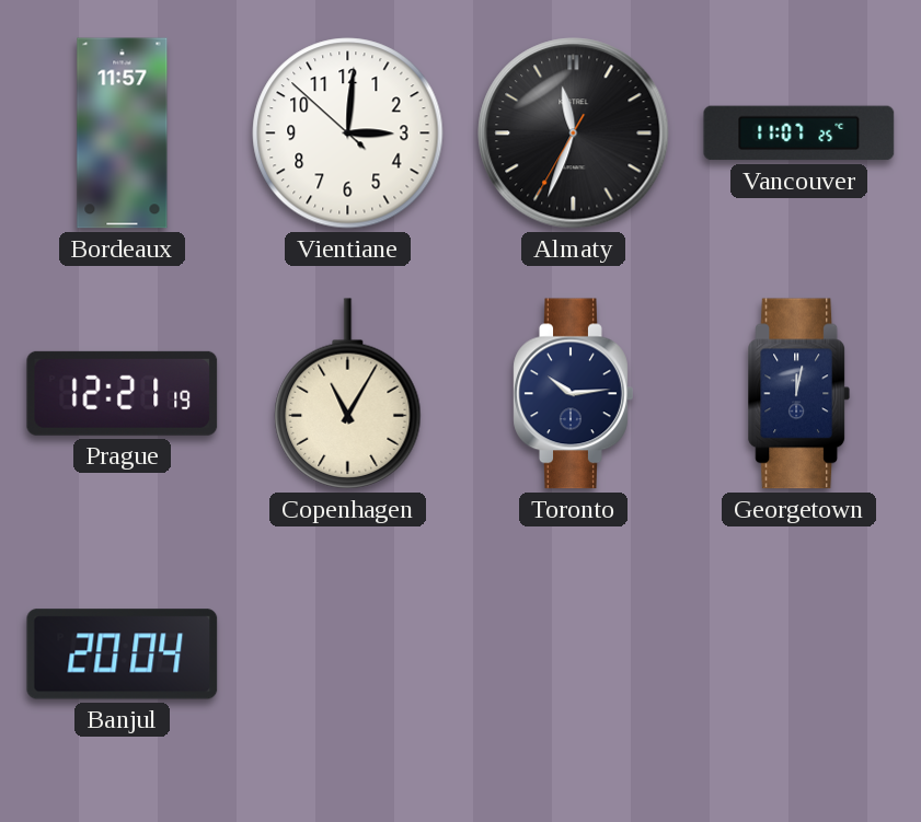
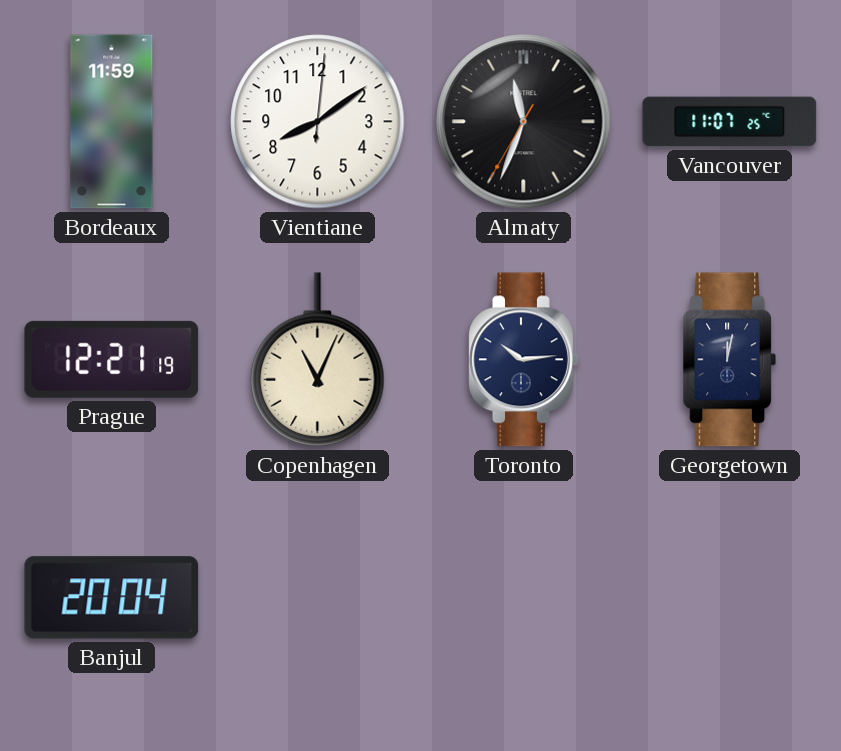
Bordeaux: 11:57 -> 11:59 (112, 122)
Vientiane: 3:00 -> 8:09 (318, 122)
Copenhagen: 11:05 -> 11:04 (318, 360)
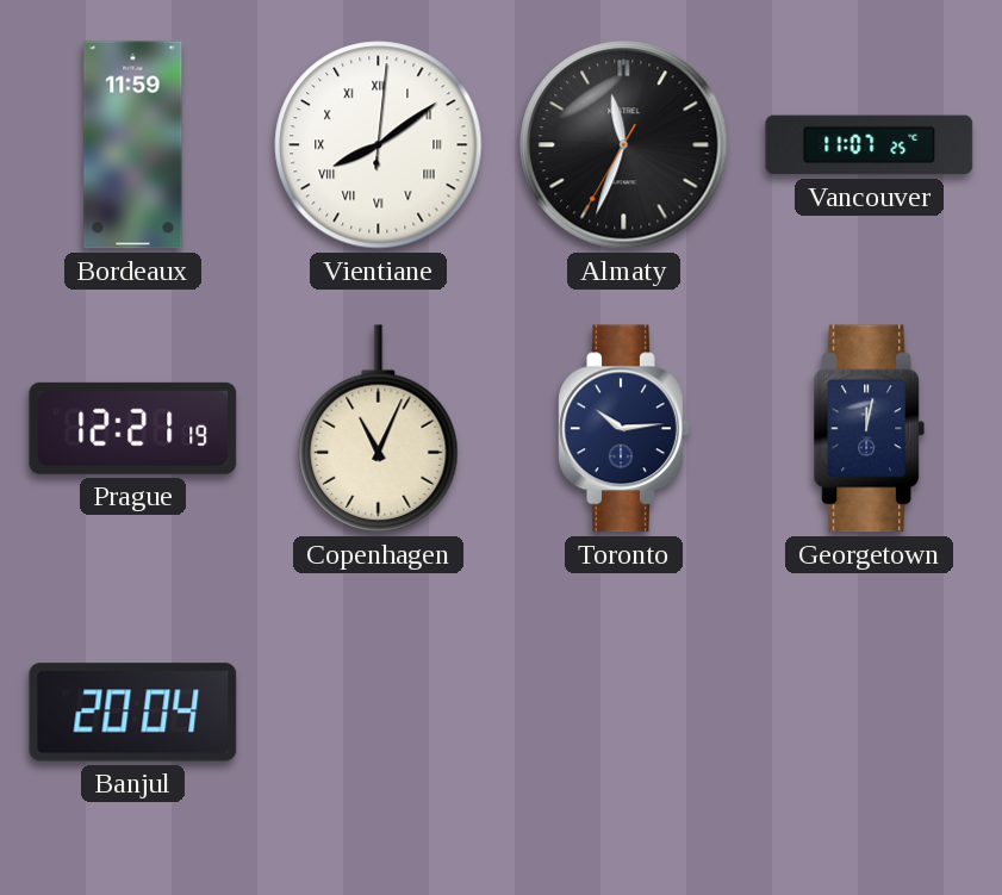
Vientiane numerals: Arabic -> Roman (379, 145)
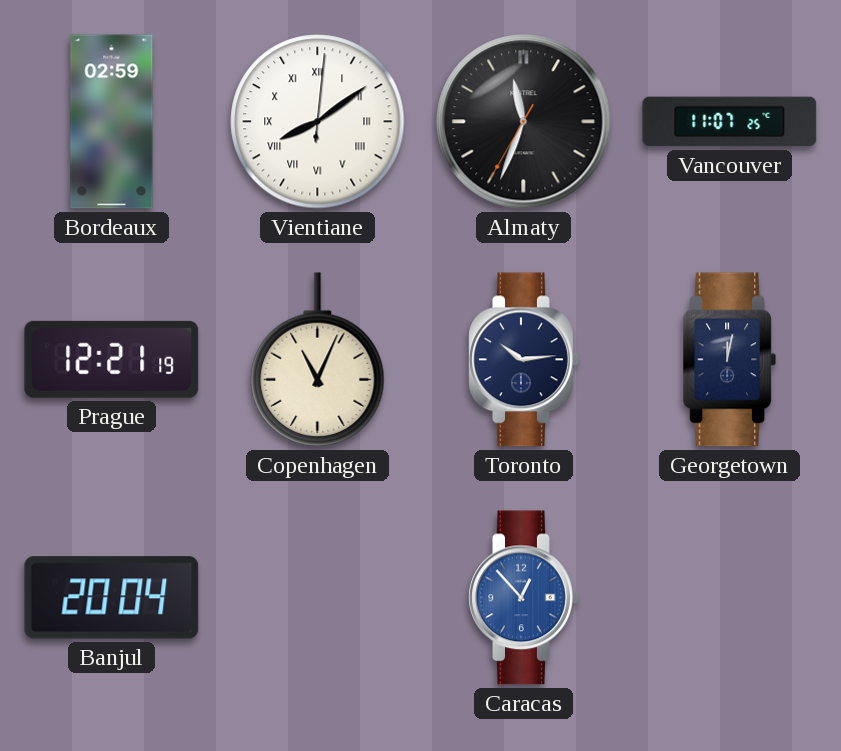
Bordeaux: 11:59 -> 02:59 (112, 122)
Caracas: none -> 12:53 (524, 598)
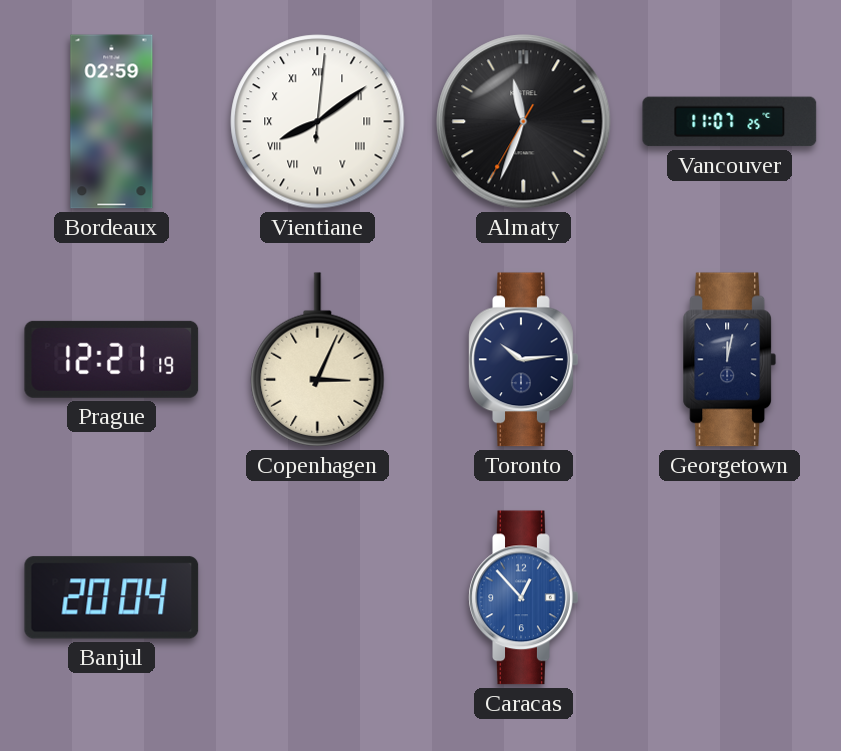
Copenhagen: 11:04 -> 3:04 (318, 360)
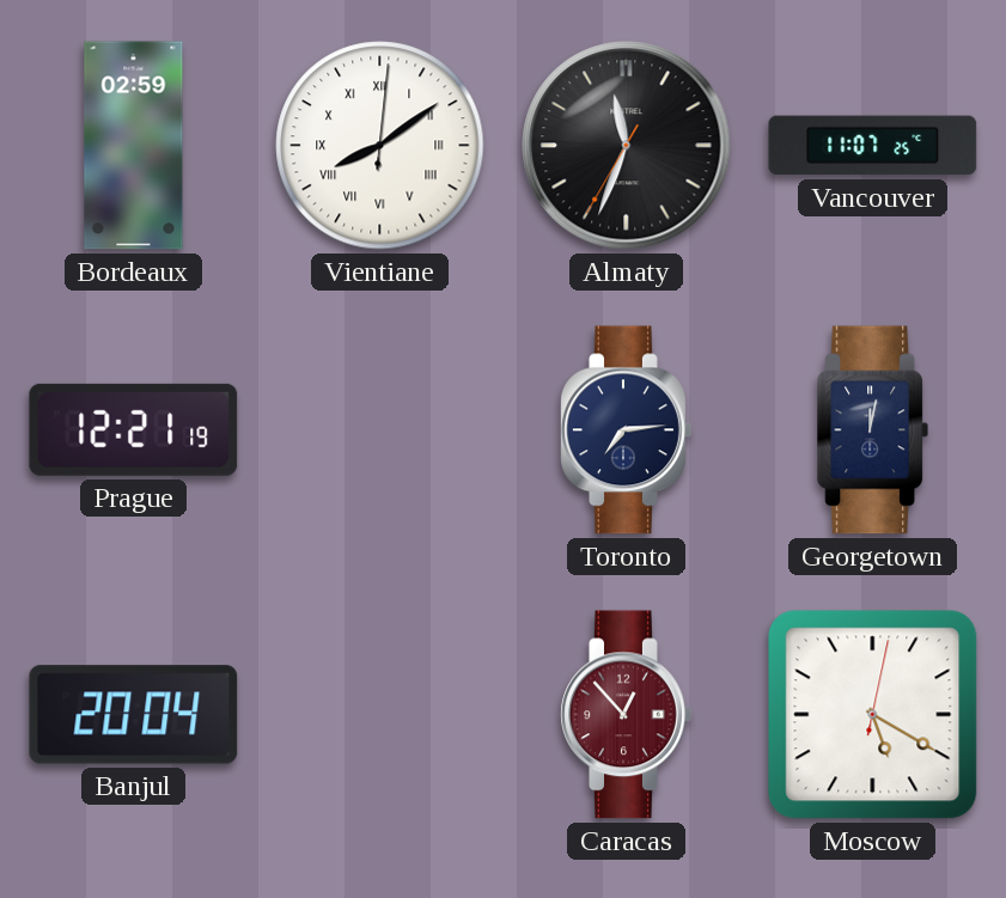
Copenhagen: 3:04 -> none (318, 360)
Toronto: 10:14 -> 7:14 (627, 430)
Caracas dial: blue -> burgundy (627, 715)
Moscow: none -> 5:20 (873, 715)
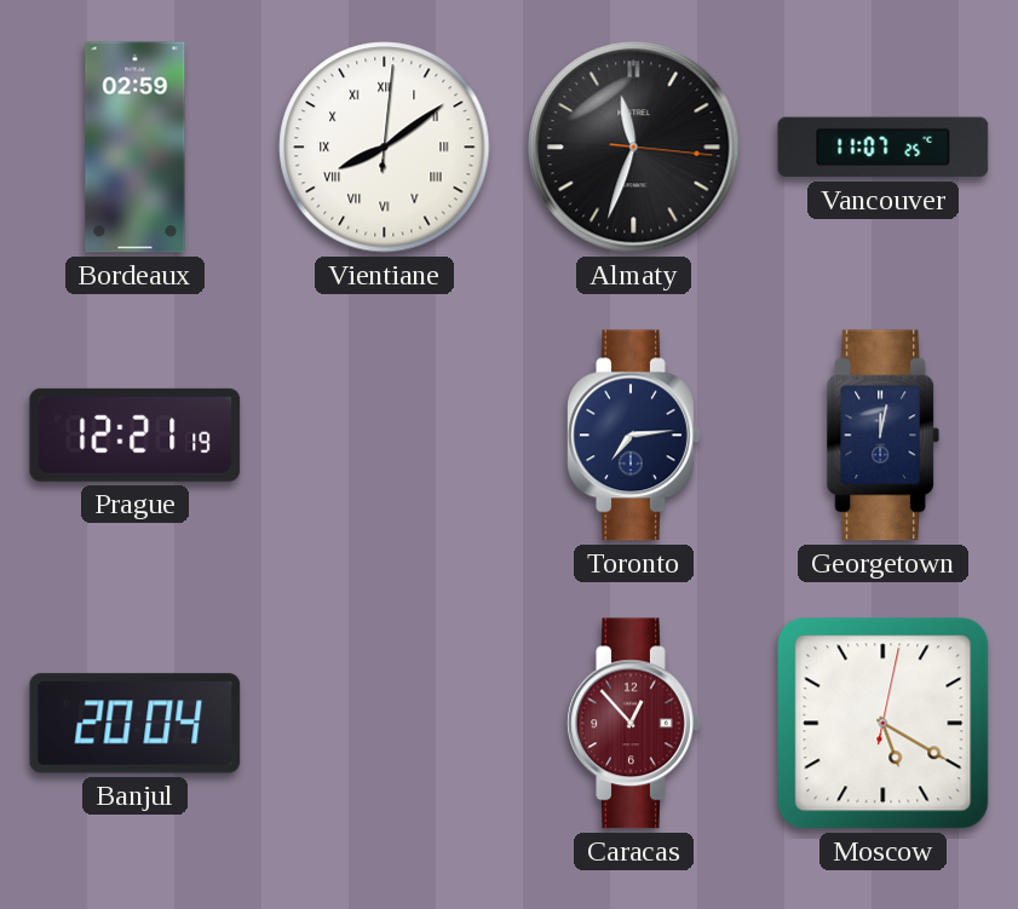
Almaty: 11:33:35 -> 11:33:16 (634, 148)
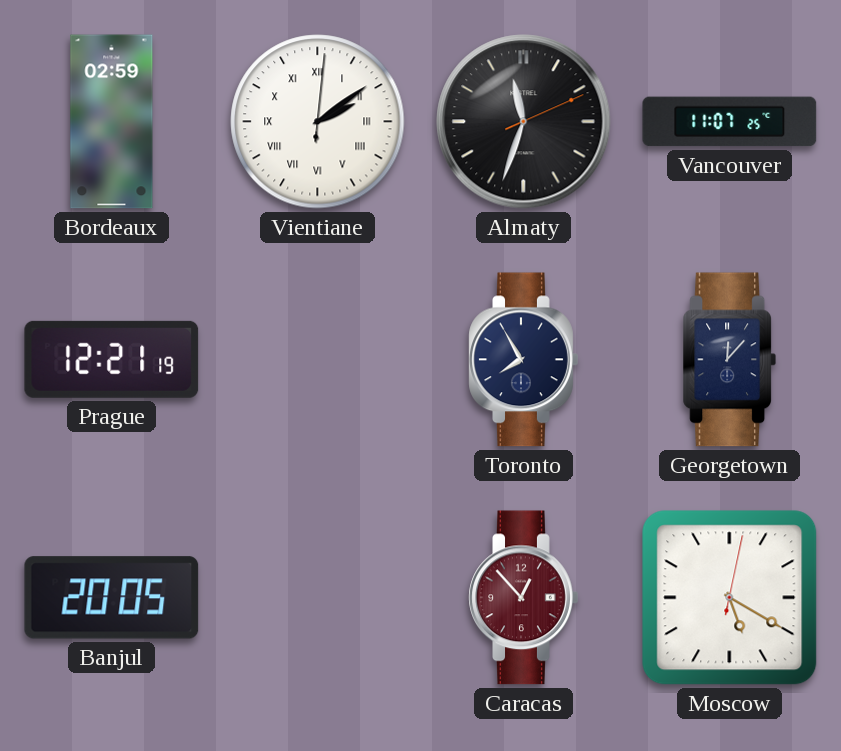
Vientiane: 8:09 -> 2:09 (318, 122)
Almaty: 11:33:16 -> 11:33:11 (524, 122)
Toronto: 7:14 -> 7:55 (524, 360)
Georgetown: 12:02 -> 12:07 (730, 360)
Banjul: 20:04 -> 20:05 (112, 598)
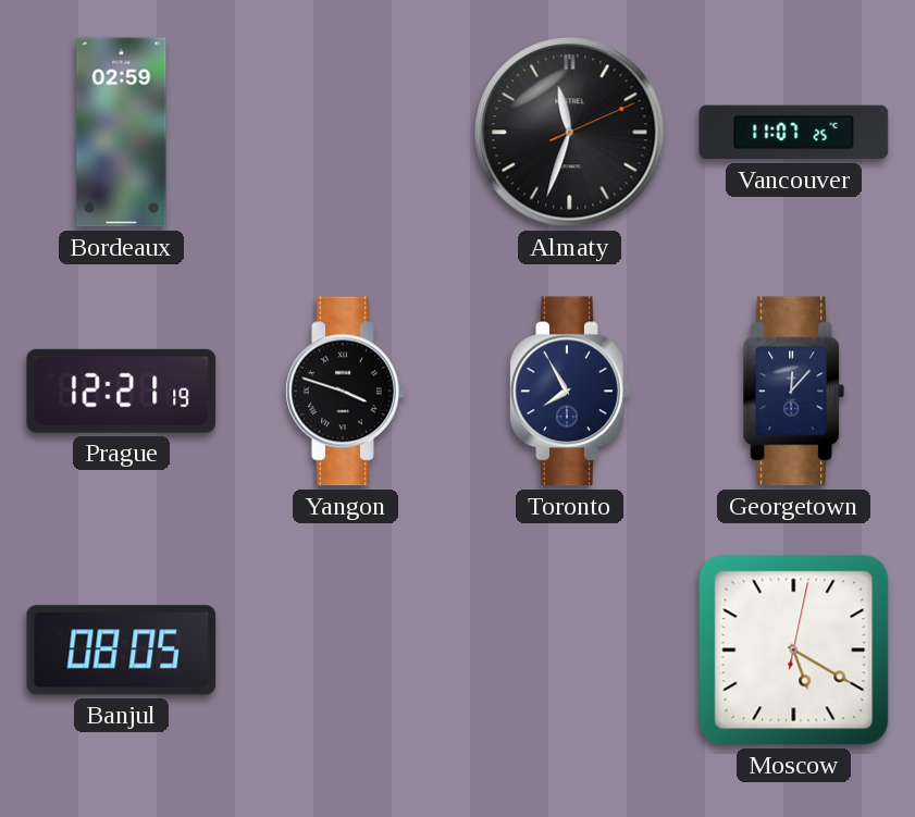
Vientiane: 2:09 -> none (318, 122)
Yangon: none -> 3:48 (346, 392)
Banjul: 20:05 -> 08:05 (122, 651)
Caracas: 12:53 -> none (524, 598)
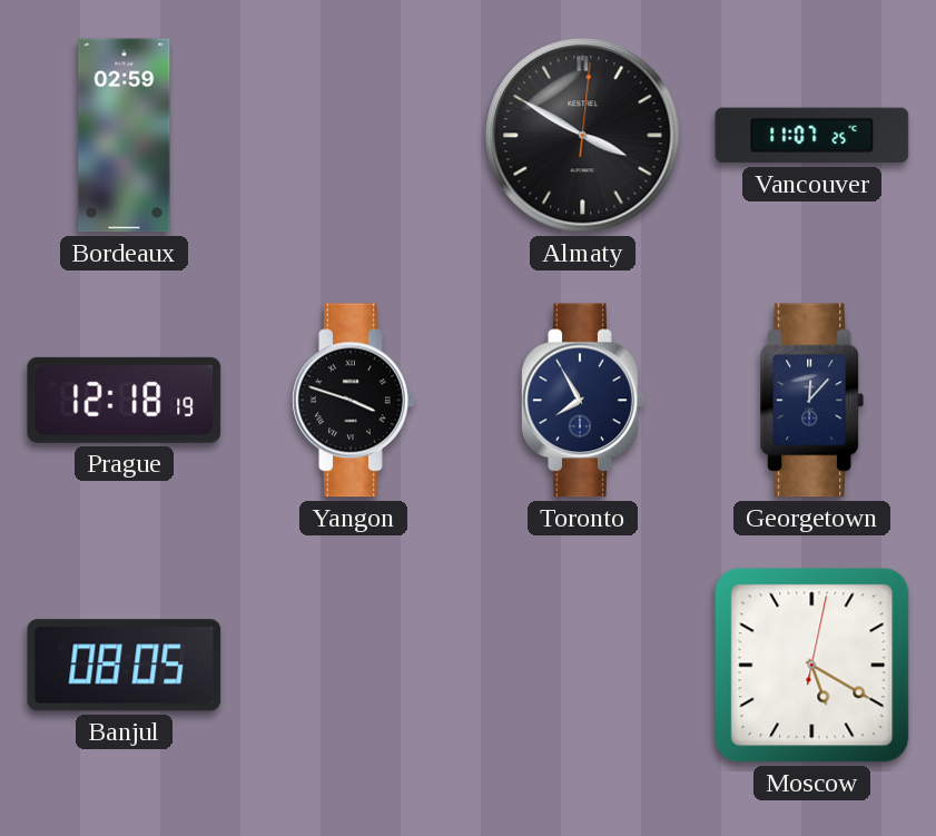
Almaty: 11:33 -> 3:50 (583, 136)
Prague: 12:21 -> 12:18 (125, 400)
